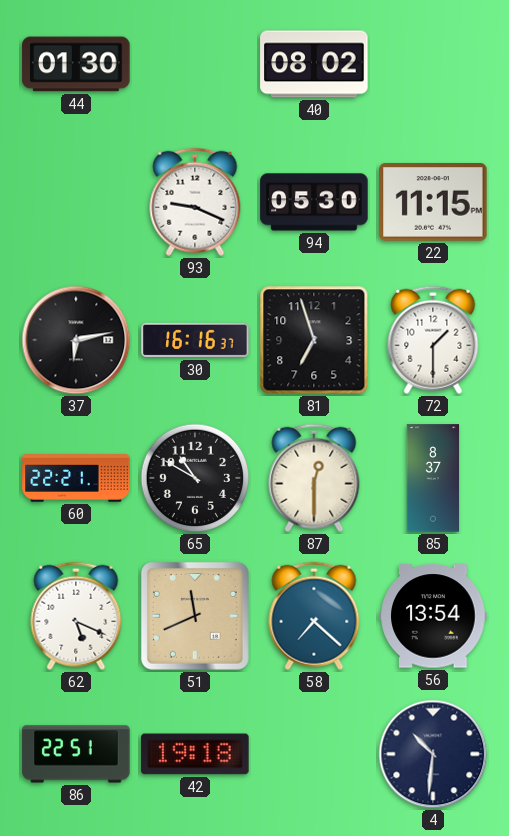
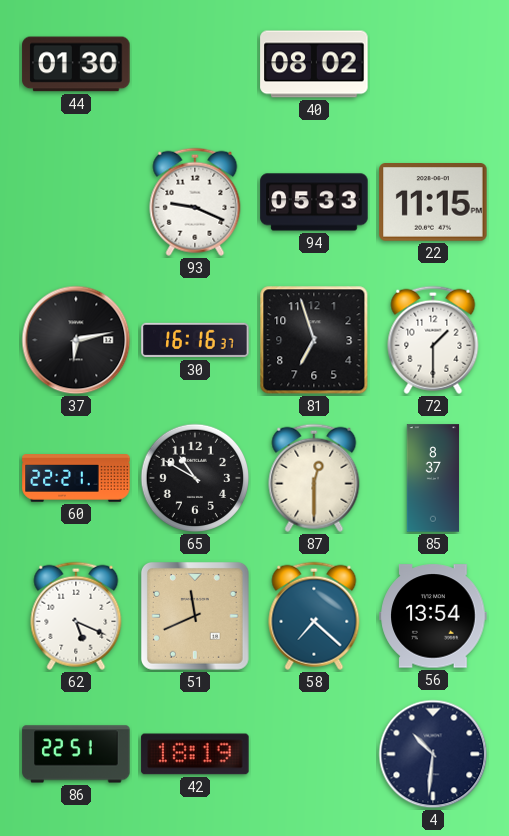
94: 05:30 -> 05:33 (314, 202)
42: 19:18 -> 18:19 (195, 754)
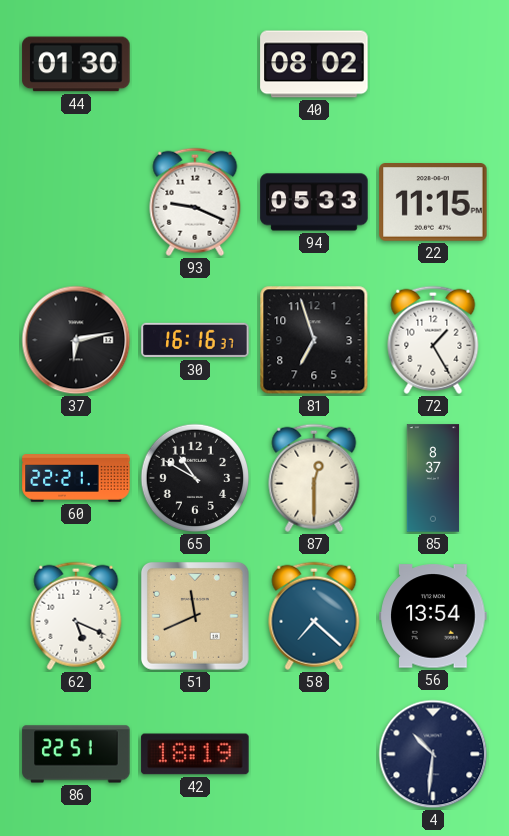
72: 1:30 -> 1:25 (433, 340)
